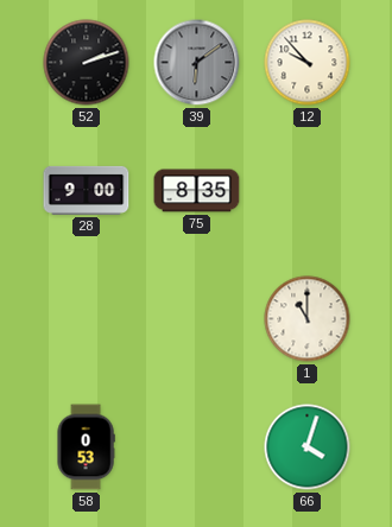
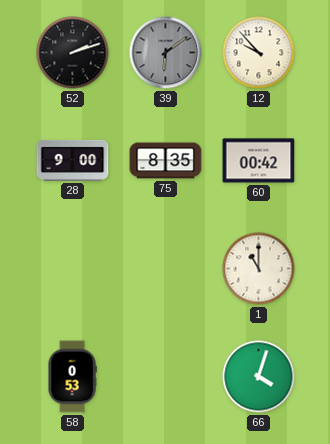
60: none -> 00:42 (259, 161)
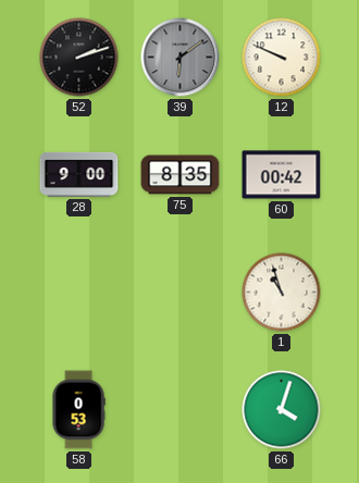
12: 9:53 -> 9:49 (282, 58)
1: 11:00 -> 10:57 (282, 293)
